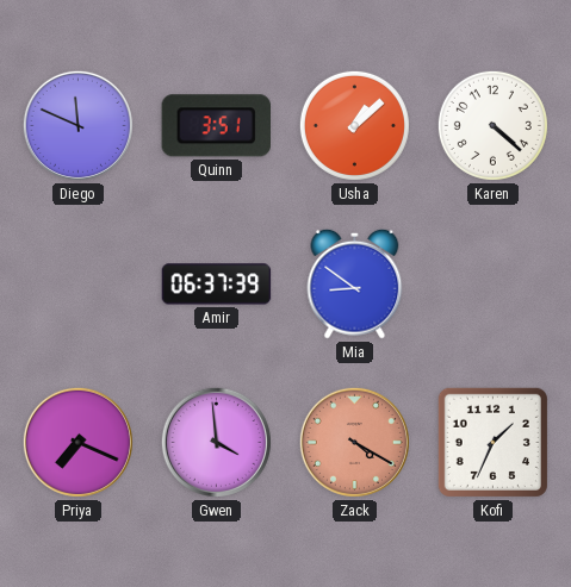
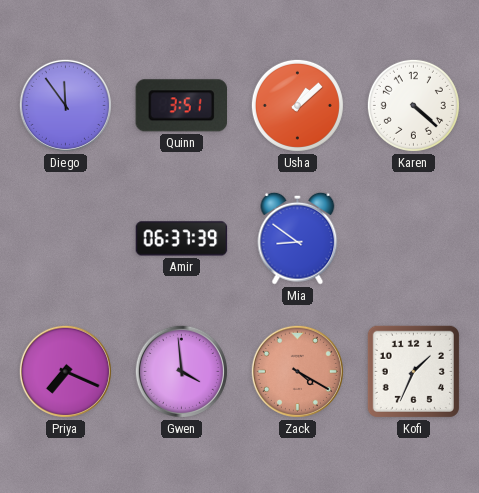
Diego: 11:49 -> 11:54 (65, 105)
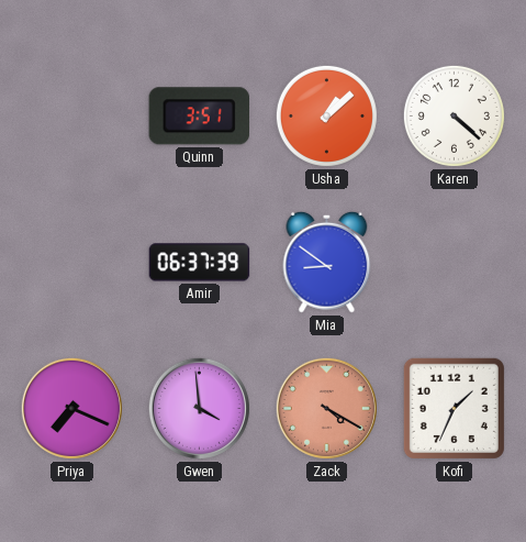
Diego: 11:54 -> none (65, 105)
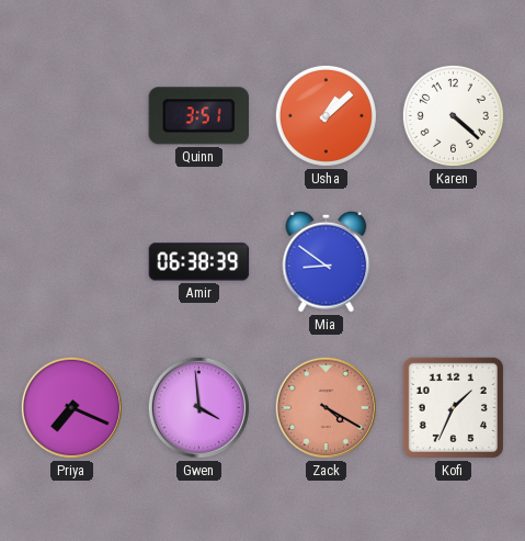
Amir: 06:37 -> 06:38 (199, 262)
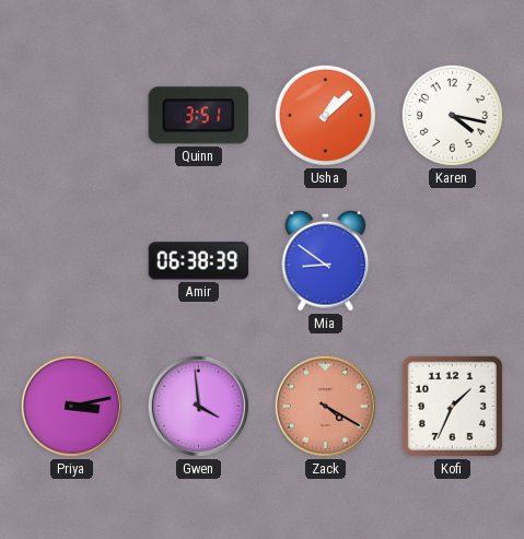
Karen: 4:22 -> 4:17 (452, 115)
Priya: 7:19 -> 3:13 (71, 406)
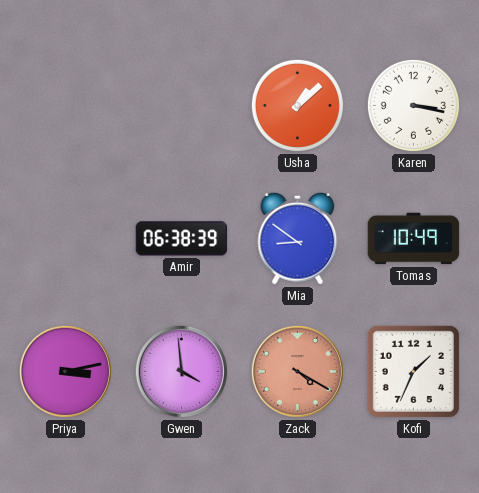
Quinn: 3:51 -> none (198, 116)
Karen: 4:17 -> 3:17 (413, 105)
Tomas: none -> 10:49 (414, 239)
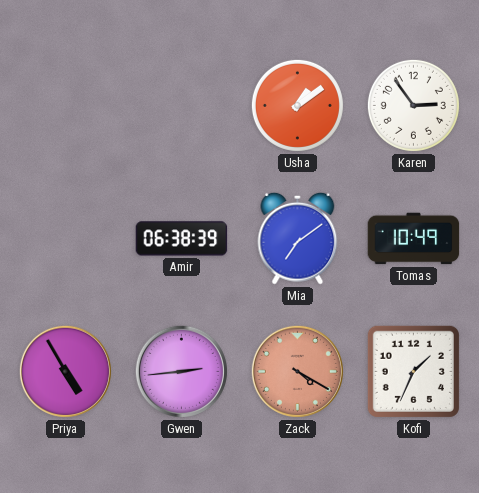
Usha: 1:08 -> 1:09 (297, 105)
Karen: 3:17 -> 2:54 (413, 105)
Mia: 8:51 -> 7:09 (298, 238)
Priya: 3:13 -> 4:55 (65, 371)
Gwen: 3:59 -> 2:44 (181, 371)
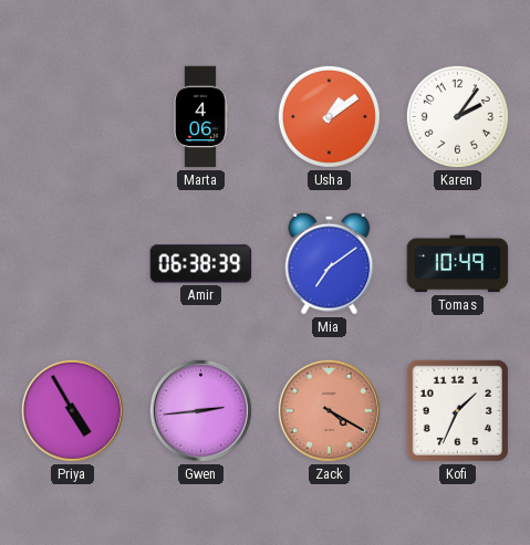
Marta: none -> 4:06 (200, 117)
Karen: 2:54 -> 2:06 (457, 116)
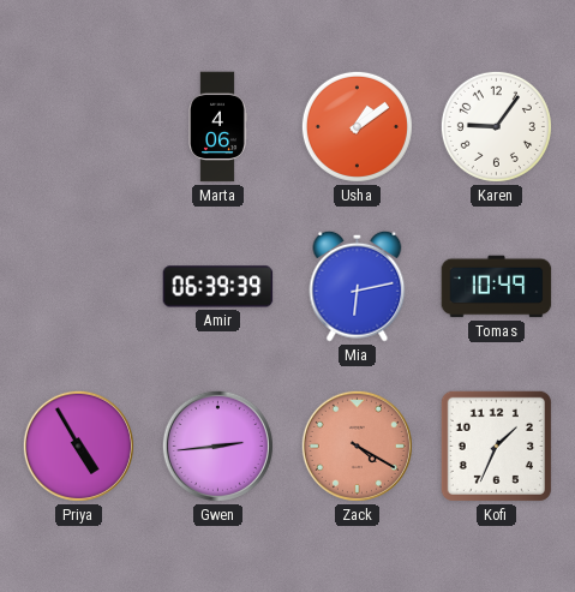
Karen: 2:06 -> 9:06 (496, 126)
Amir: 06:38 -> 06:39 (218, 287)
Mia: 7:09 -> 6:13 (358, 286)
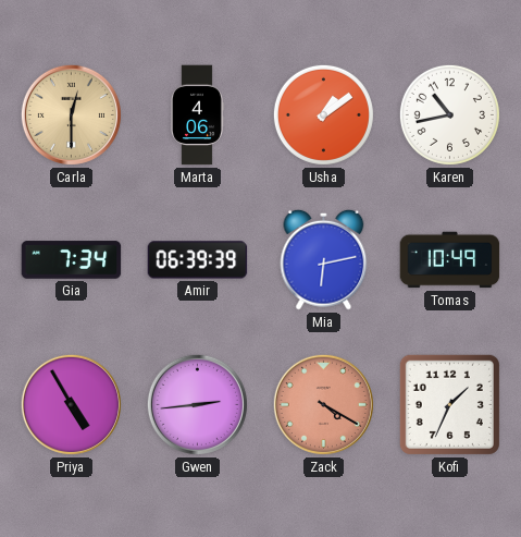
Carla: none -> 12:30 (71, 114)
Karen: 9:06 -> 10:43 (449, 114)
Gia: none -> 7:34 (72, 260)
